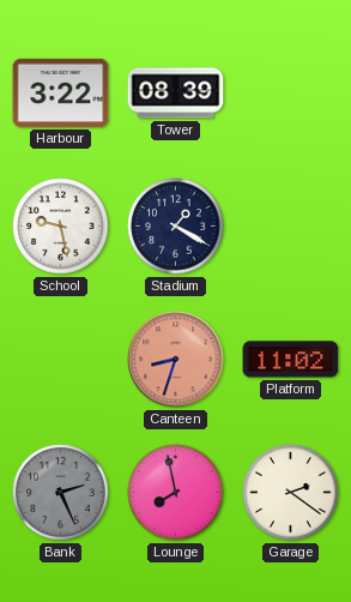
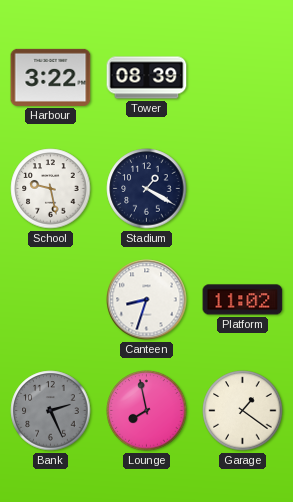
Canteen dial: salmon -> white (147, 300)
Garage: 2:21 -> 1:21 (243, 411)
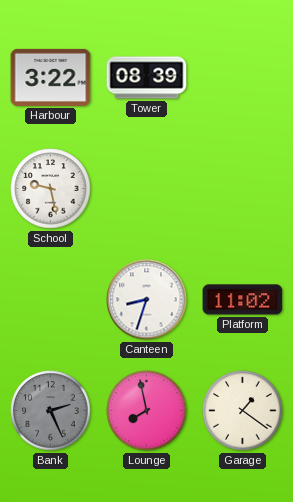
Stadium: 1:20 -> none (147, 189)
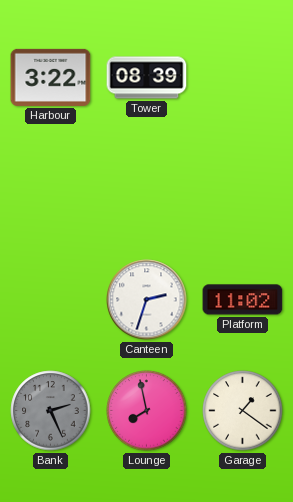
School: 9:28 -> none (51, 189)
Canteen: 8:33 -> 2:33 (147, 300)
